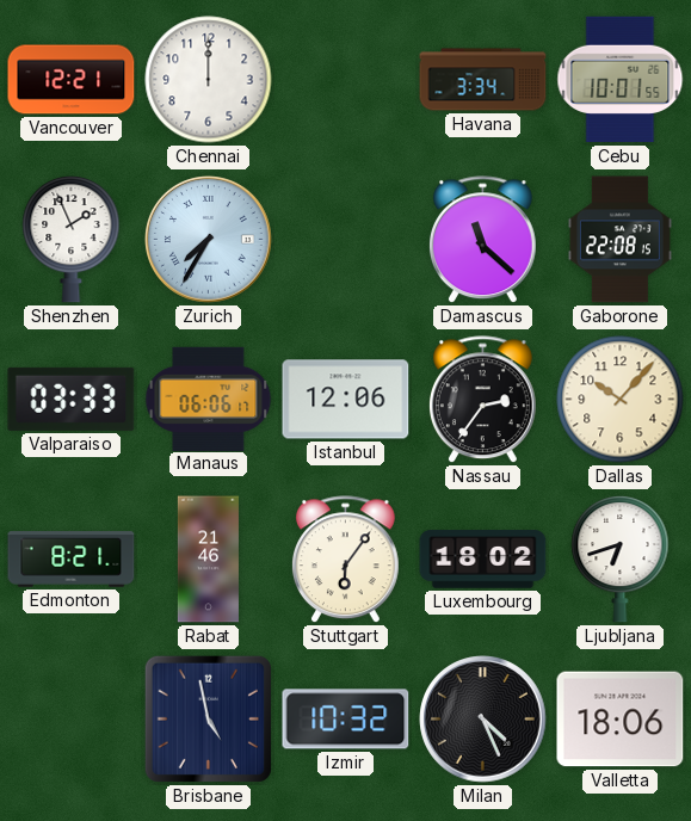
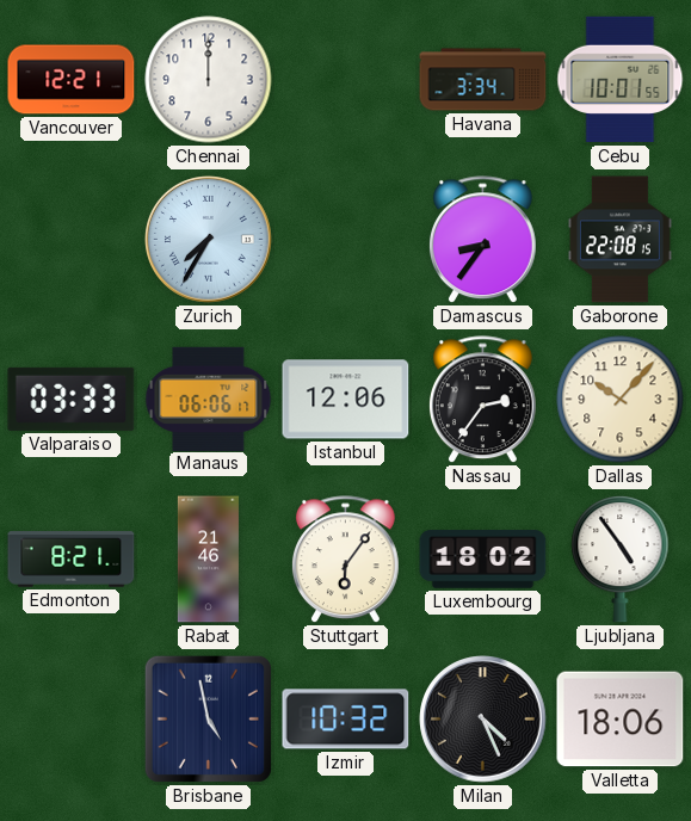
Shenzhen: 1:56 -> none (72, 239)
Damascus: 11:22 -> 8:36 (482, 240)
Ljubljana: 6:42 -> 4:54 (621, 558)
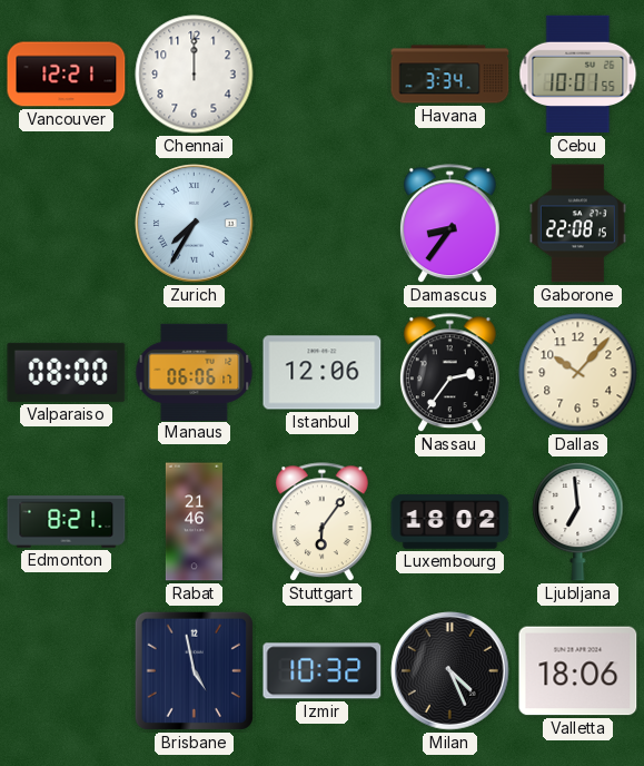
Valparaiso: 03:33 -> 08:00 (67, 372)
Ljubljana: 4:54 -> 6:59 (578, 521)
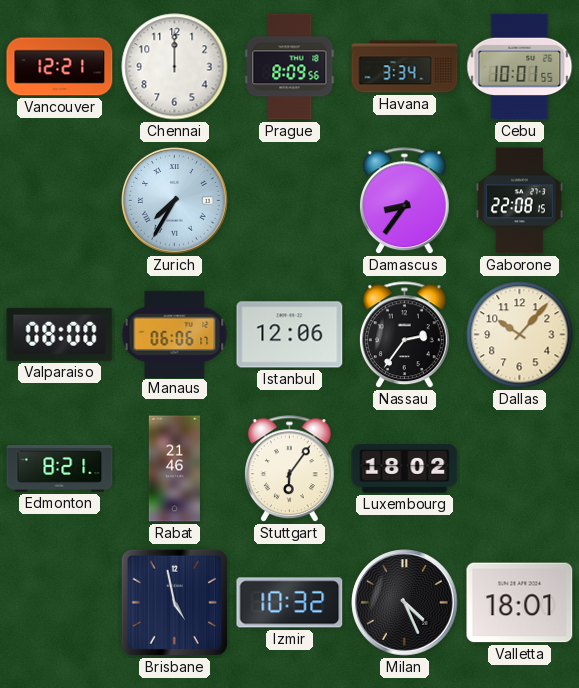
Prague: none -> 8:09 (290, 67)
Ljubljana: 6:59 -> none (578, 521)
Valletta: 18:06 -> 18:01 (520, 603)
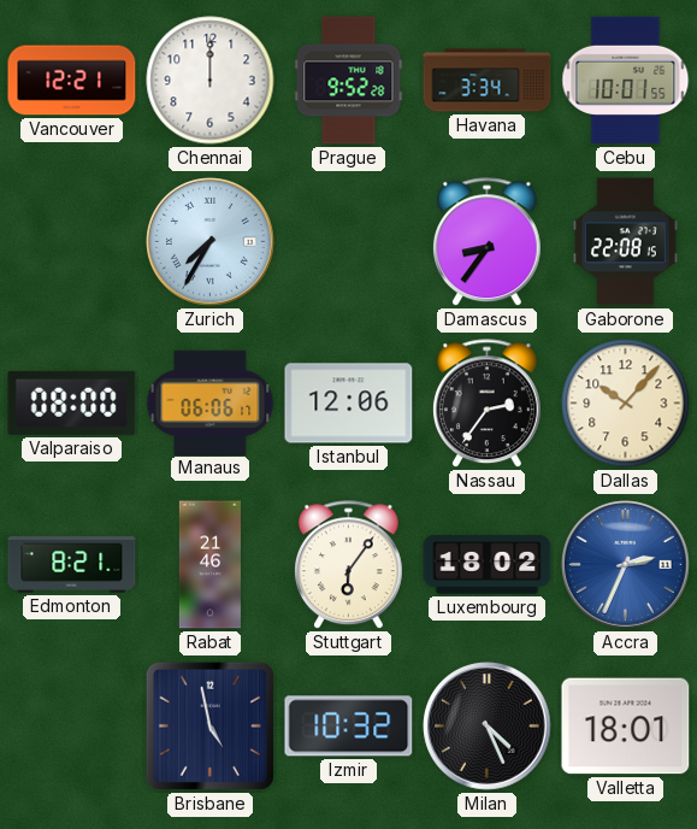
Prague: 8:09 -> 9:52 (349, 81)
Accra: none -> 2:34 (626, 565)
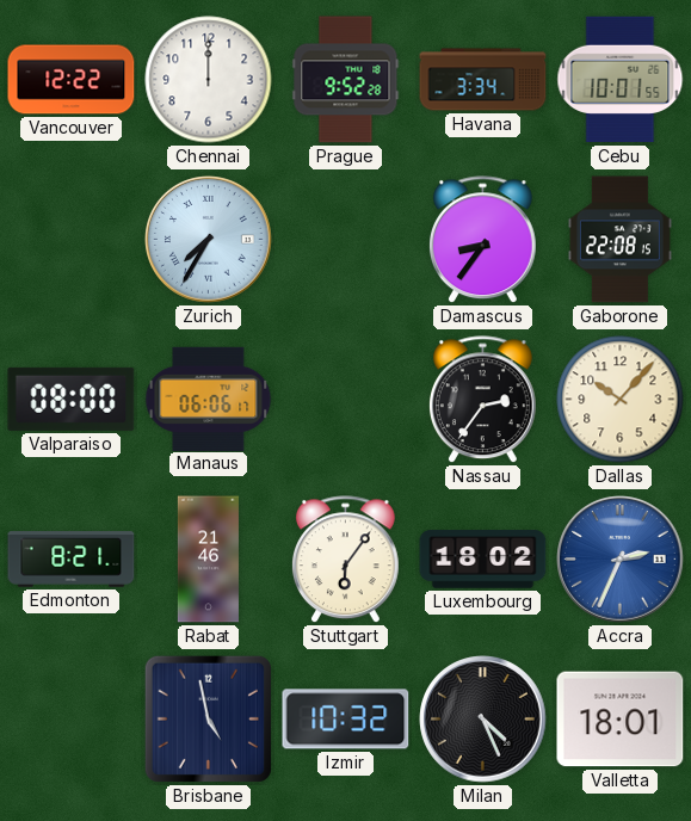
Vancouver: 12:21 -> 12:22 (72, 80)
Istanbul: 12:06 -> none (349, 404)
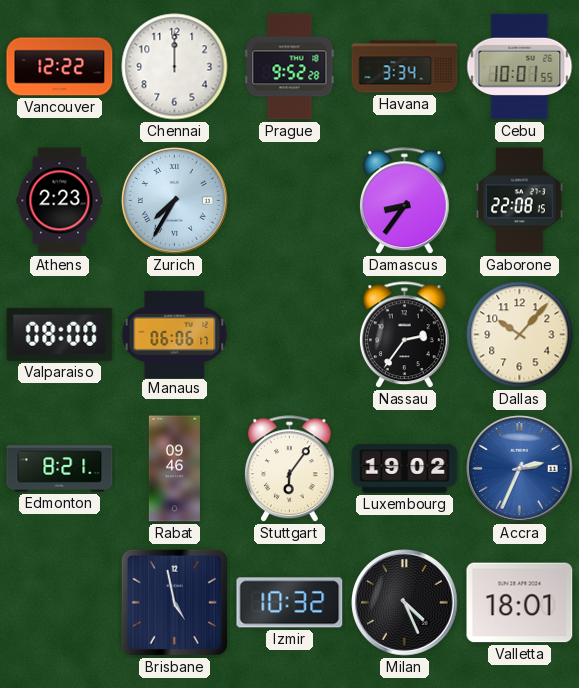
Athens: none -> 2:23 (60, 201)
Rabat: 21:46 -> 09:46 (174, 469)
Luxembourg: 18:02 -> 19:02 (405, 469)
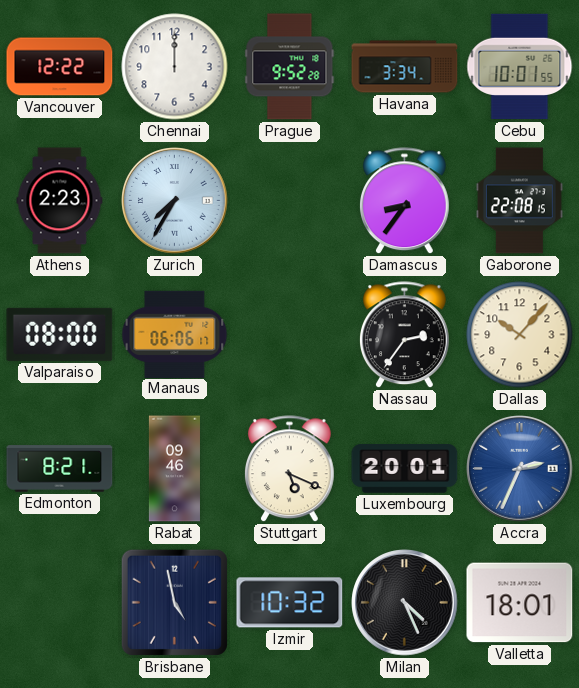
Stuttgart: 6:06 -> 5:19 (289, 469)
Luxembourg: 19:02 -> 20:01 (405, 469)
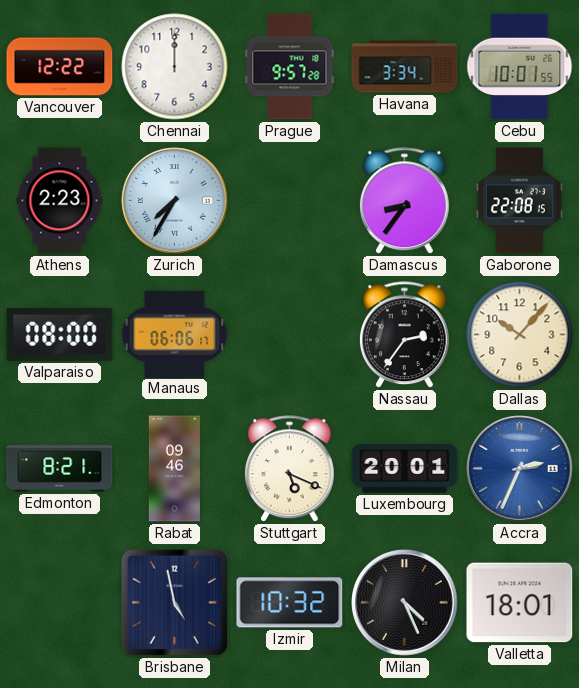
Prague: 9:52 -> 9:57 (290, 67)
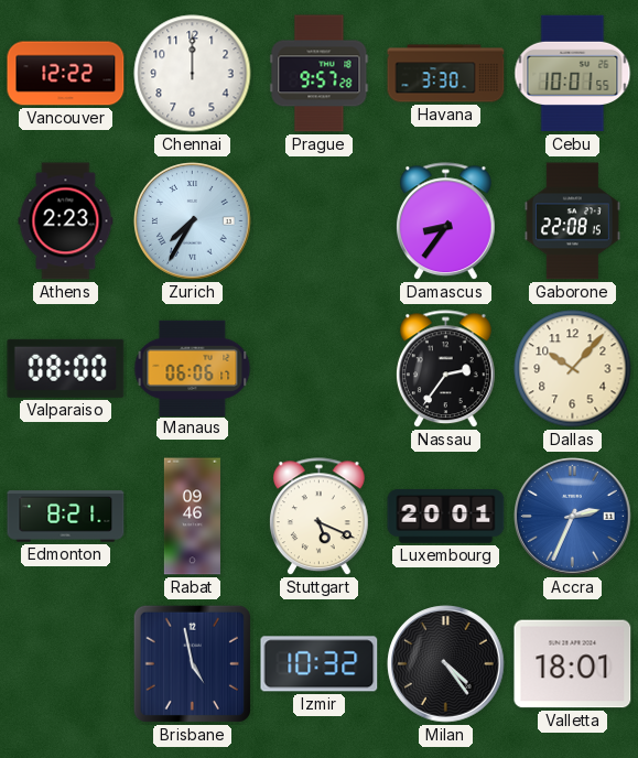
Havana: 3:34 -> 3:30 (446, 74)
Milan: 4:26 -> 4:24 (446, 664)
